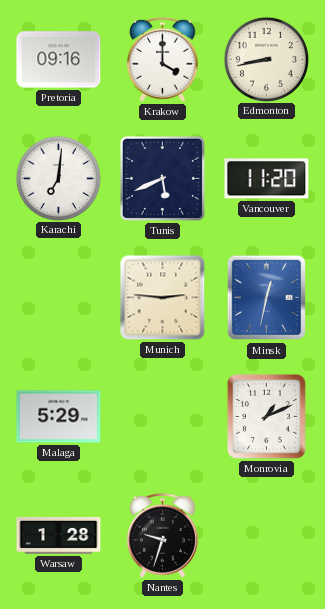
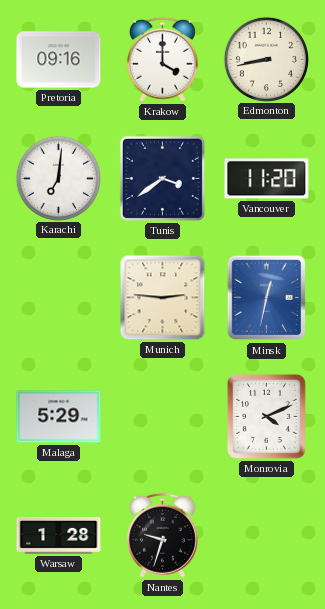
Tunis: 5:41 -> 3:39 (162, 178)
Monrovia: 1:11 -> 4:11 (266, 416)
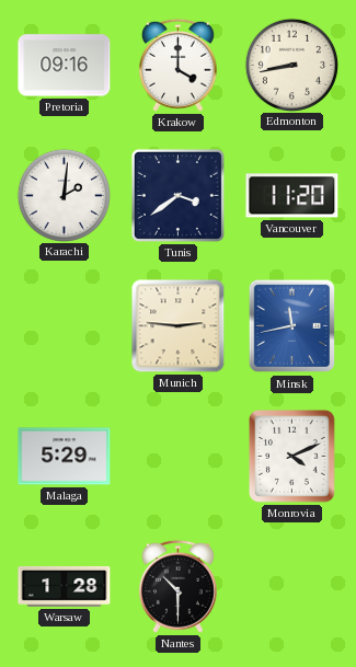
Karachi: 7:01 -> 2:01 (64, 195)
Minsk: 12:32 -> 11:43 (292, 326)
Nantes: 9:33 -> 10:30 (177, 586)
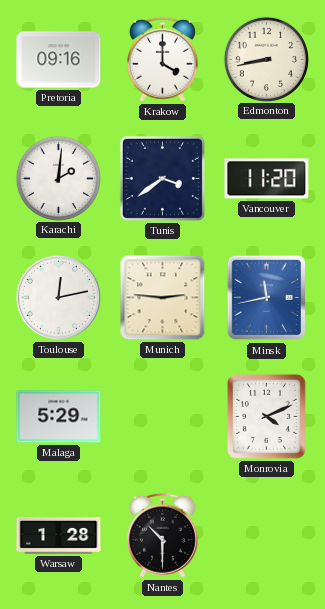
Toulouse: none -> 12:13 (58, 297)
